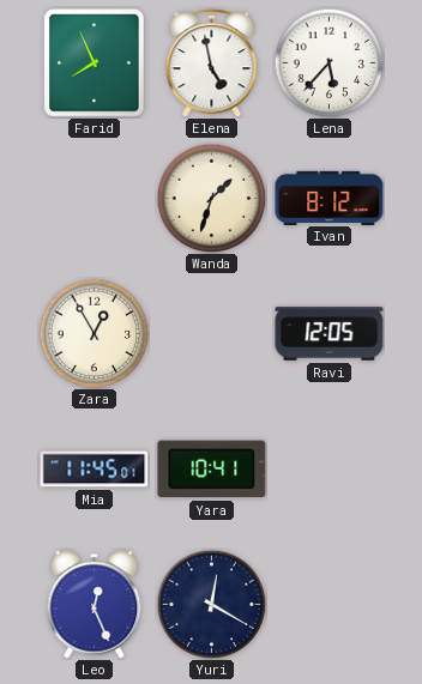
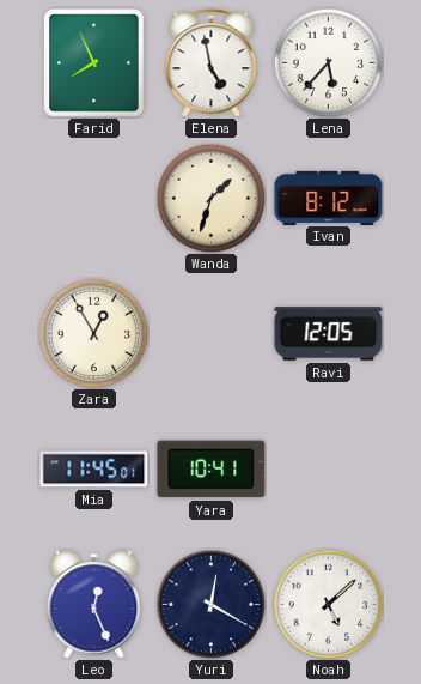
Noah: none -> 5:08 (328, 604)
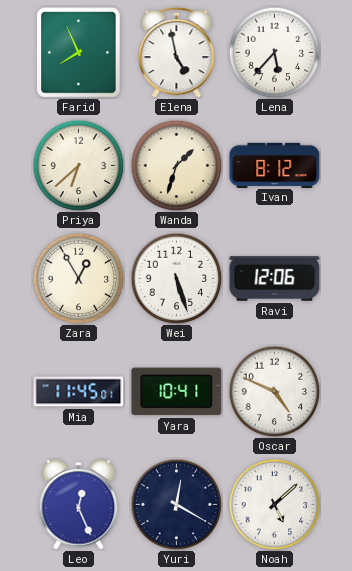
Priya: none -> 6:38 (78, 165)
Wei: none -> 5:27 (176, 278)
Ravi: 12:05 -> 12:06 (275, 279)
Oscar: none -> 4:49 (274, 391)
